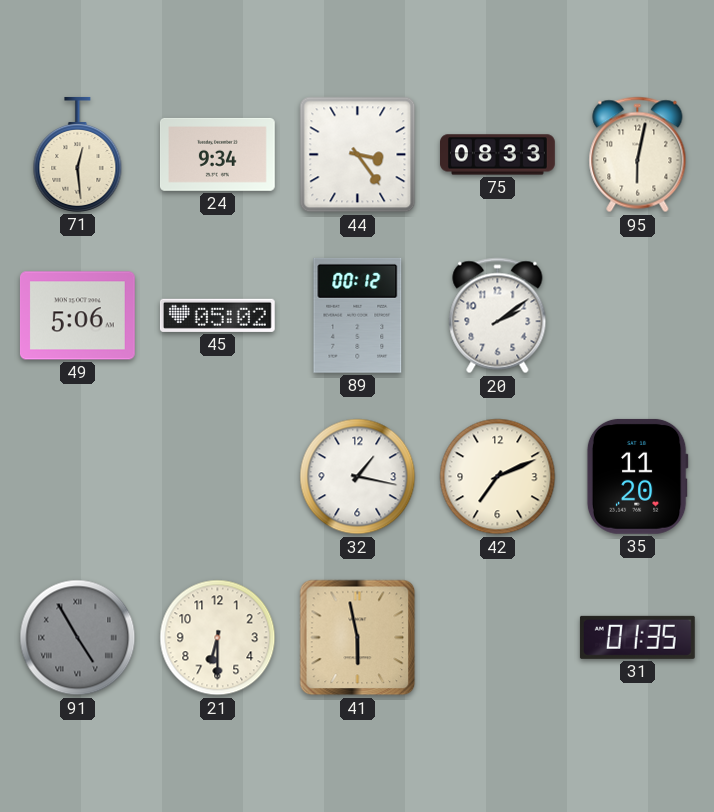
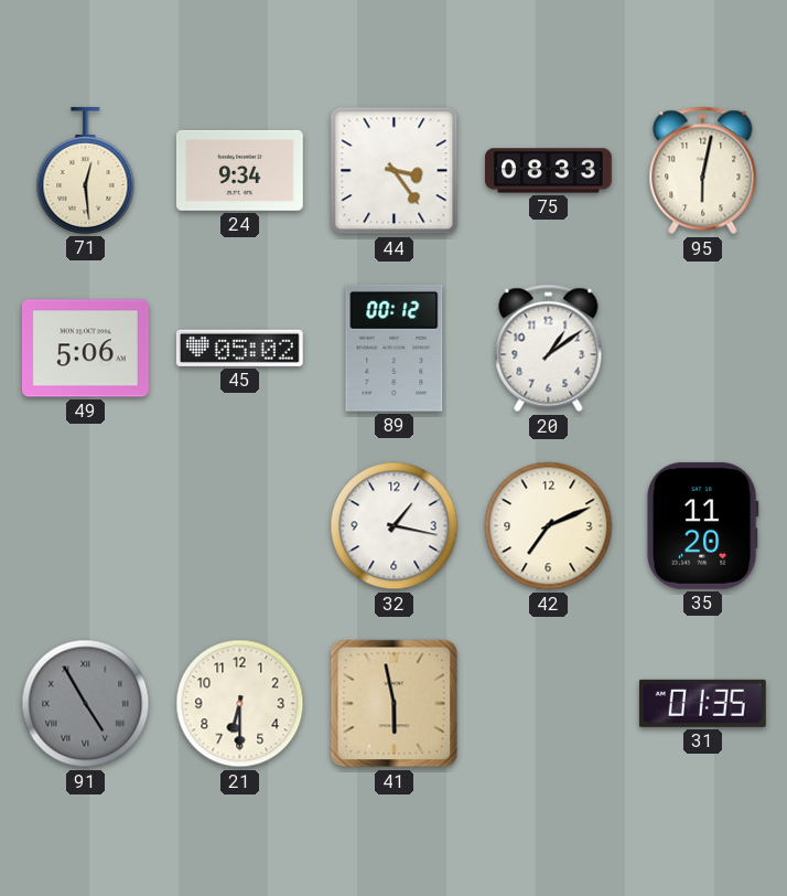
20: 2:09 -> 1:09 (549, 349)
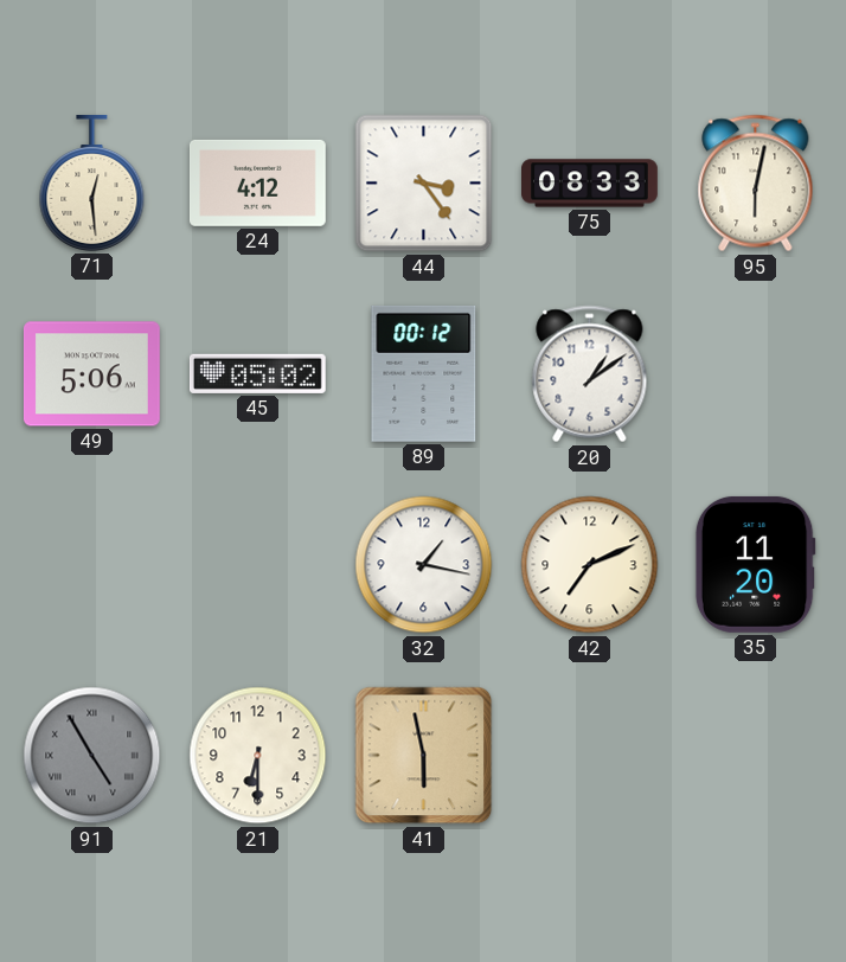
24: 9:34 -> 4:12 (257, 182)
31: 01:35 -> none (702, 703)
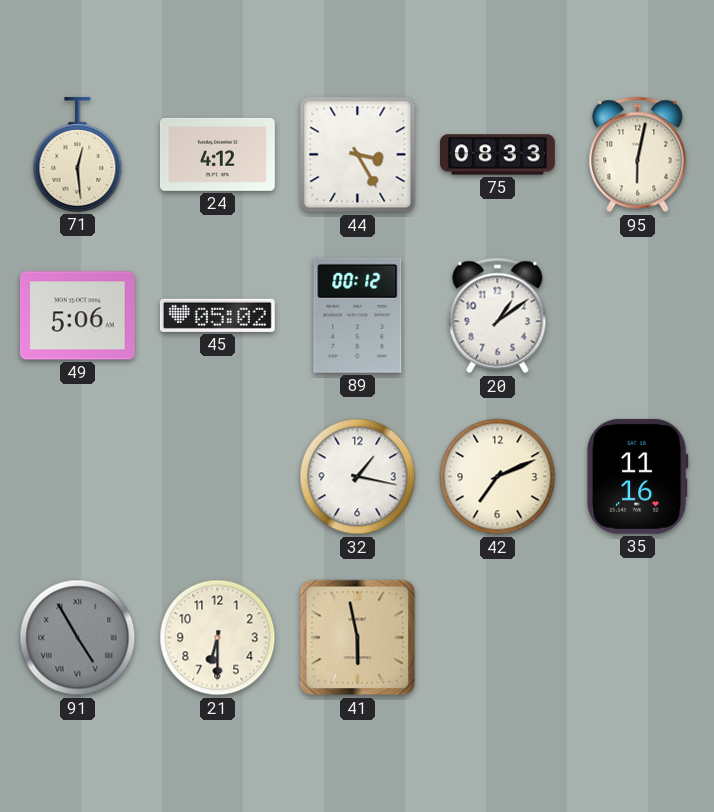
44: 3:24 -> 3:25 (358, 155)
35: 11:20 -> 11:16 (637, 476)
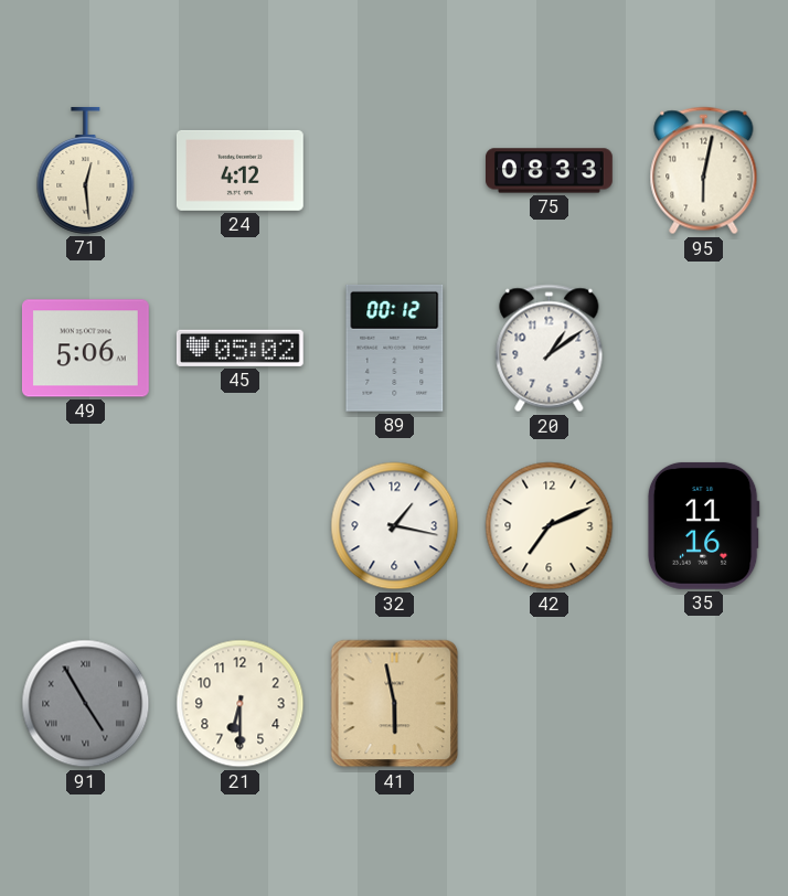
44: 3:25 -> none (358, 155)
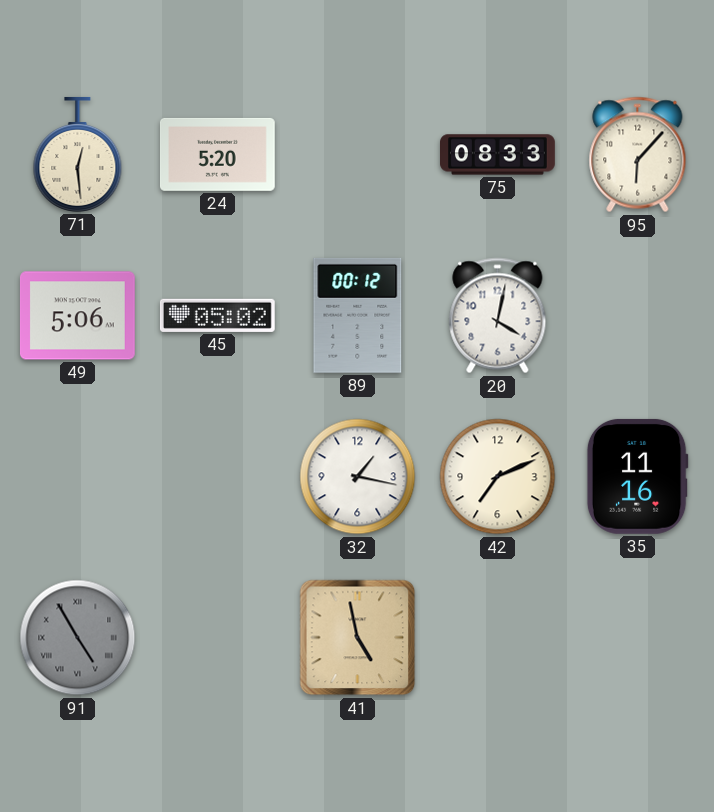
24: 4:12 -> 5:20 (217, 154)
95: 6:02 -> 6:07 (638, 155)
20: 1:09 -> 4:02 (498, 316)
21: 6:30 -> none (241, 704)
41: 5:58 -> 4:58 (358, 638)
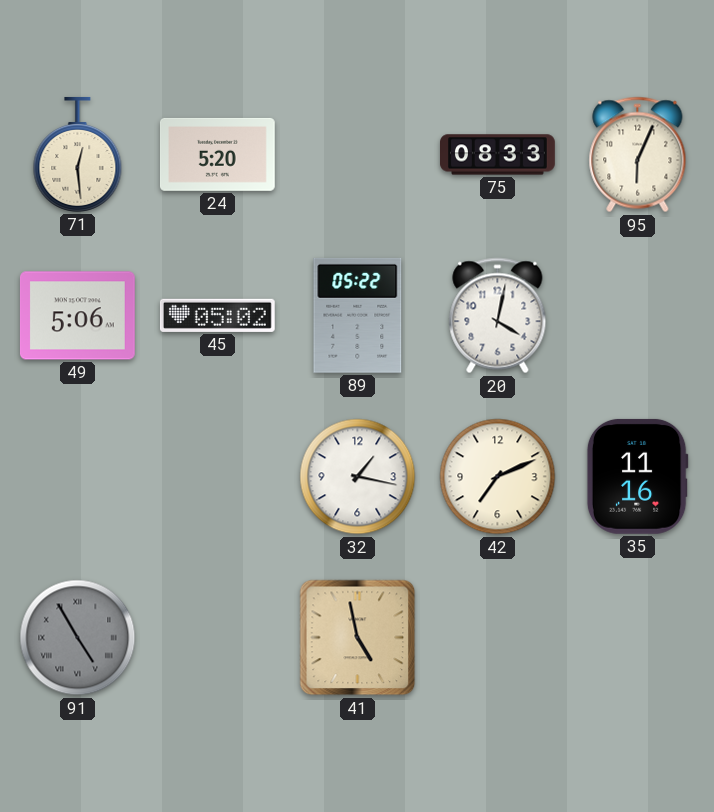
95: 6:07 -> 6:04 (638, 155)
89: 00:12 -> 05:22 (358, 315)
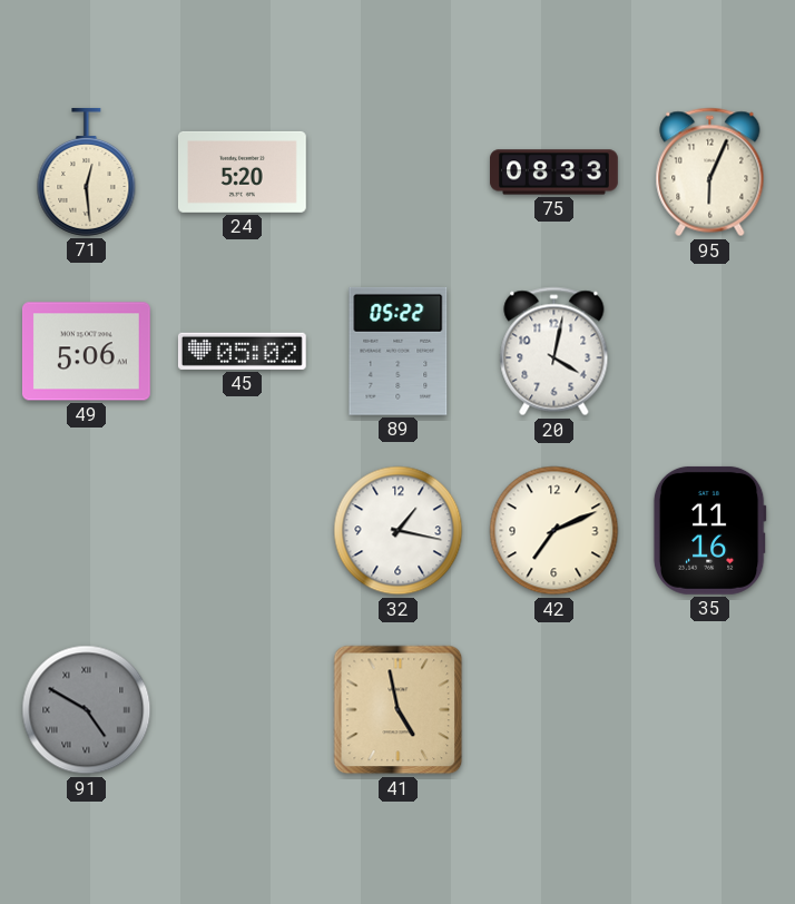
91: 4:55 -> 4:50 (87, 710)
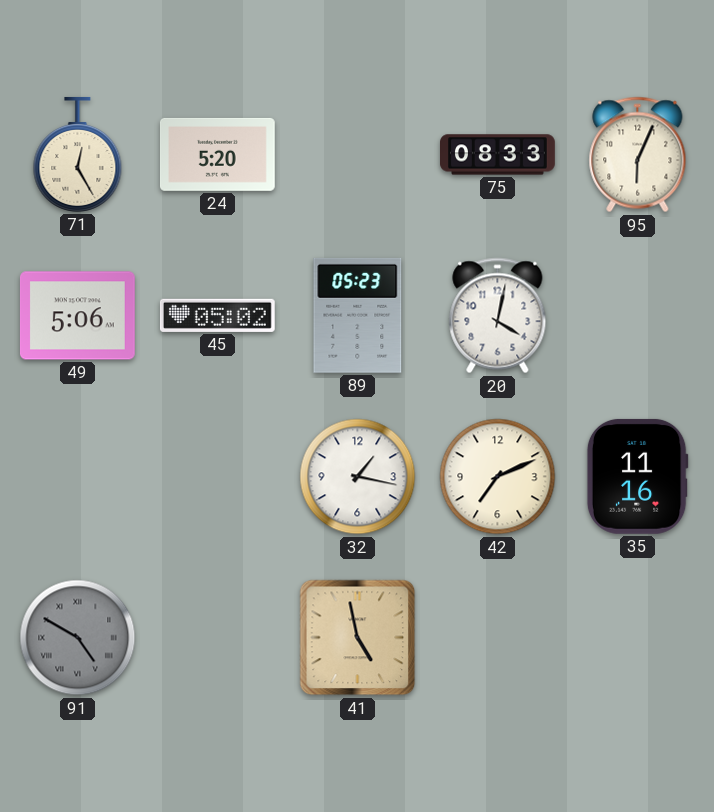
71: 12:29 -> 12:25 (78, 154)
89: 05:22 -> 05:23 (358, 315)
